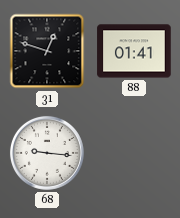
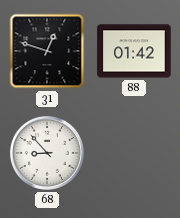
88: 01:41 -> 01:42 (134, 51)
68: 9:16 -> 8:53 (47, 153)
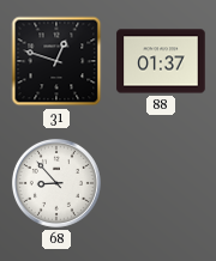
88: 01:42 -> 01:37 (161, 61)
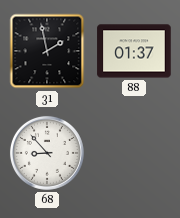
31: 12:48 -> 1:58 (47, 51)
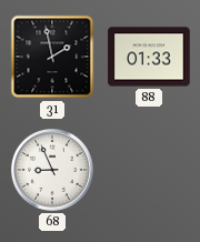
88: 01:37 -> 01:33 (149, 57)
68: 8:53 -> 8:56 (52, 170)
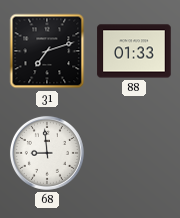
31: 1:58 -> 7:12 (47, 51)
68: 8:56 -> 8:59 (47, 153)
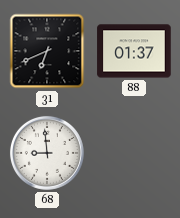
31: 7:12 -> 6:41 (47, 51)
88: 01:33 -> 01:37 (134, 51)
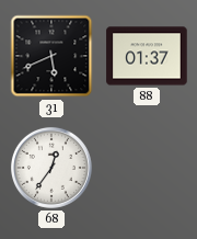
31: 6:41 -> 5:41 (51, 56)
68: 8:59 -> 12:36 (51, 168)
